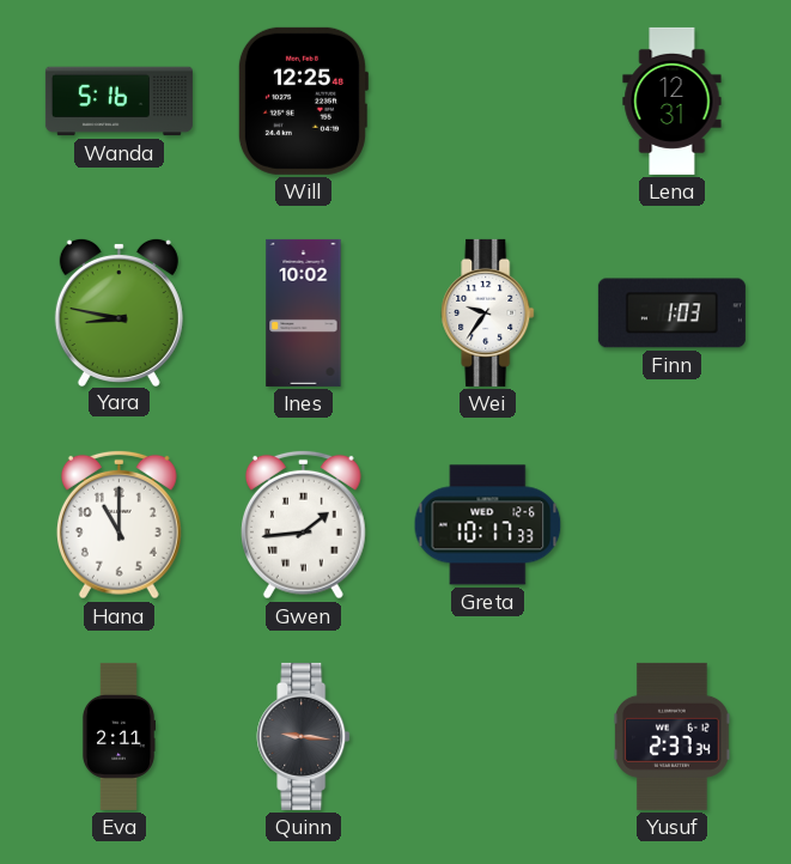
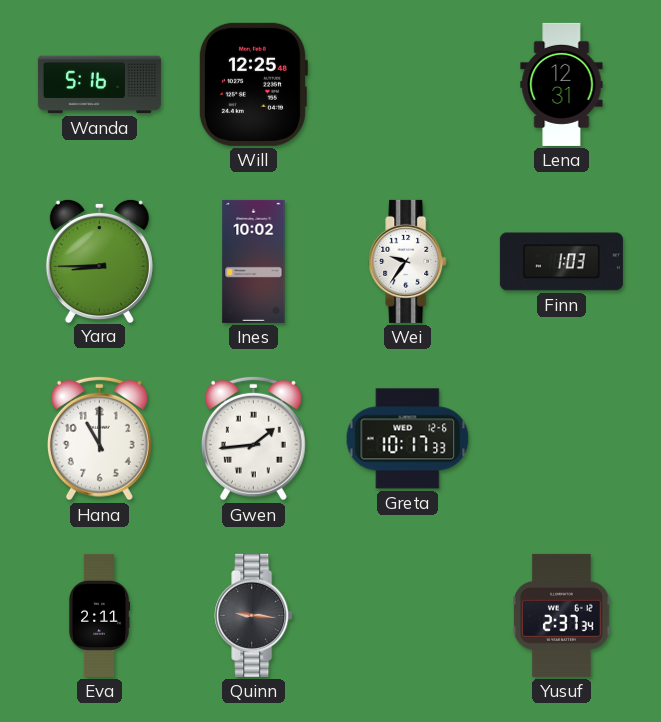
Yara: 8:47 -> 8:45 (99, 260)
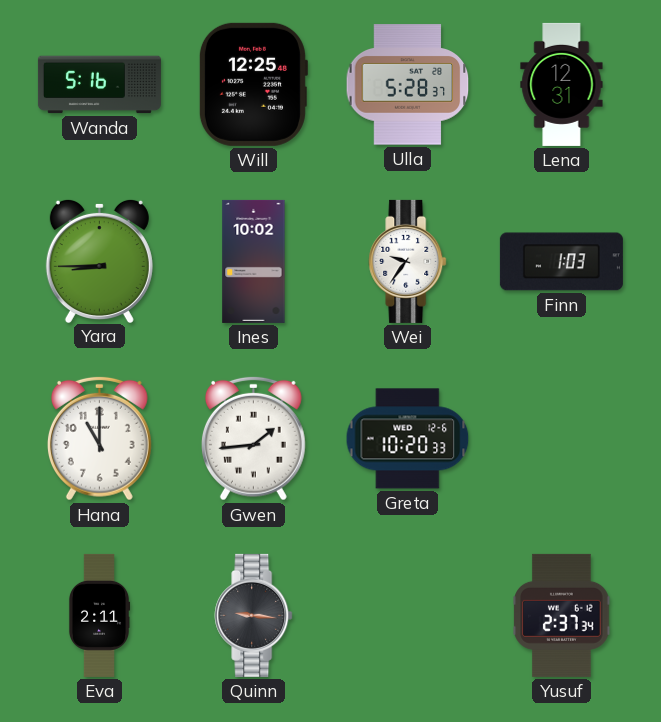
Ulla: none -> 5:28 (408, 85)
Greta: 10:17 -> 10:20 (408, 439)
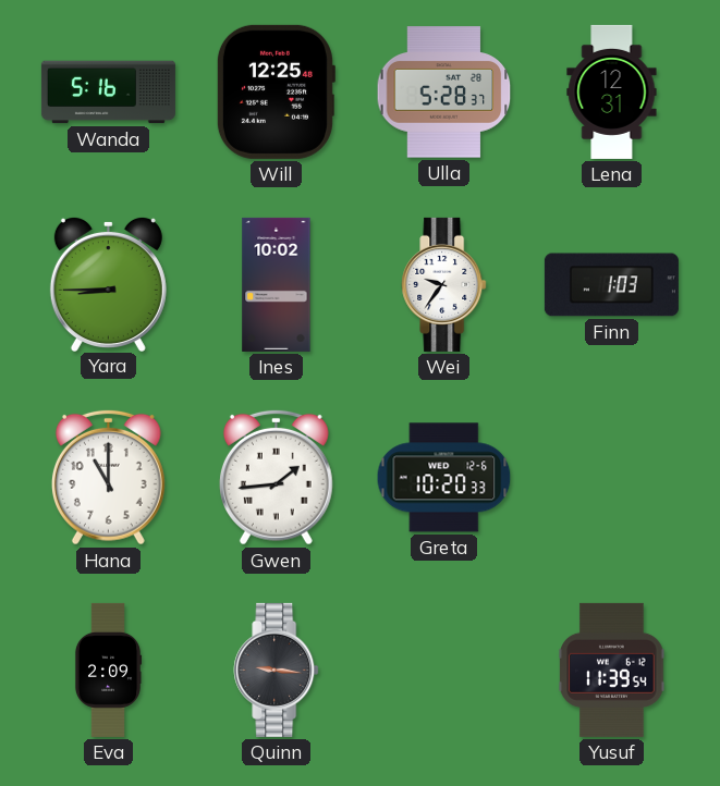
Eva: 2:11 -> 2:09 (108, 670)
Yusuf: 2:37 -> 11:39 (612, 670)
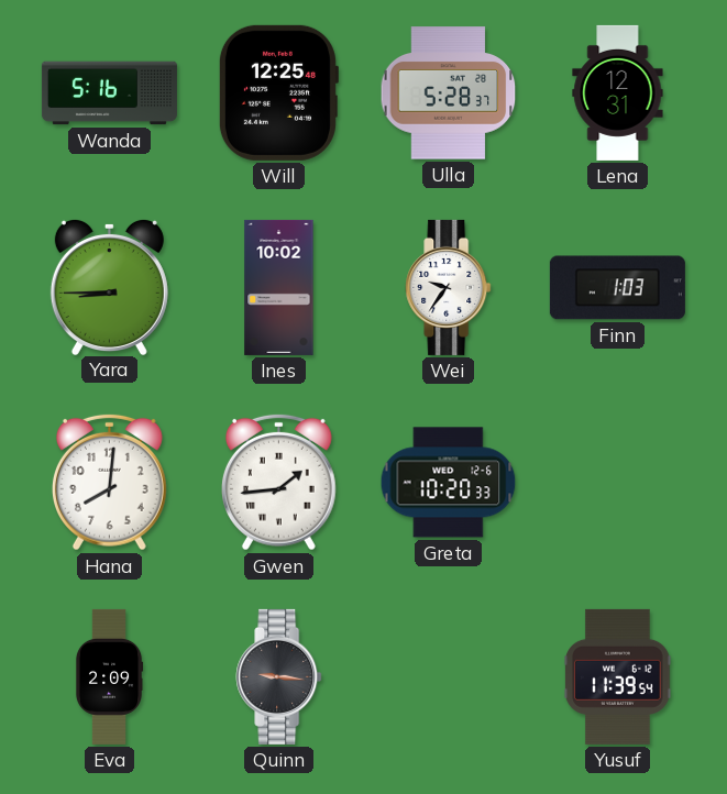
Hana: 11:00 -> 8:01 (109, 482)
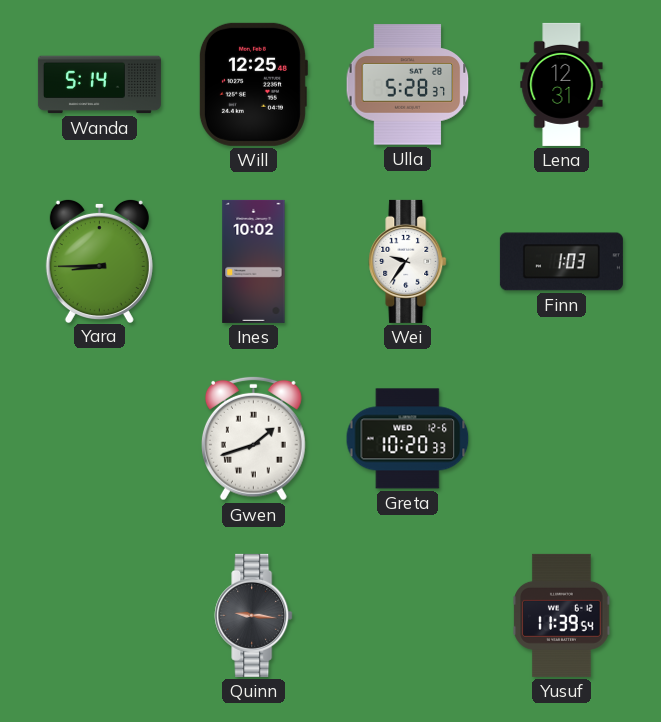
Wanda: 5:16 -> 5:14 (99, 85)
Hana: 8:01 -> none (109, 482)
Gwen: 1:44 -> 1:42 (253, 438)
Eva: 2:09 -> none (109, 676)
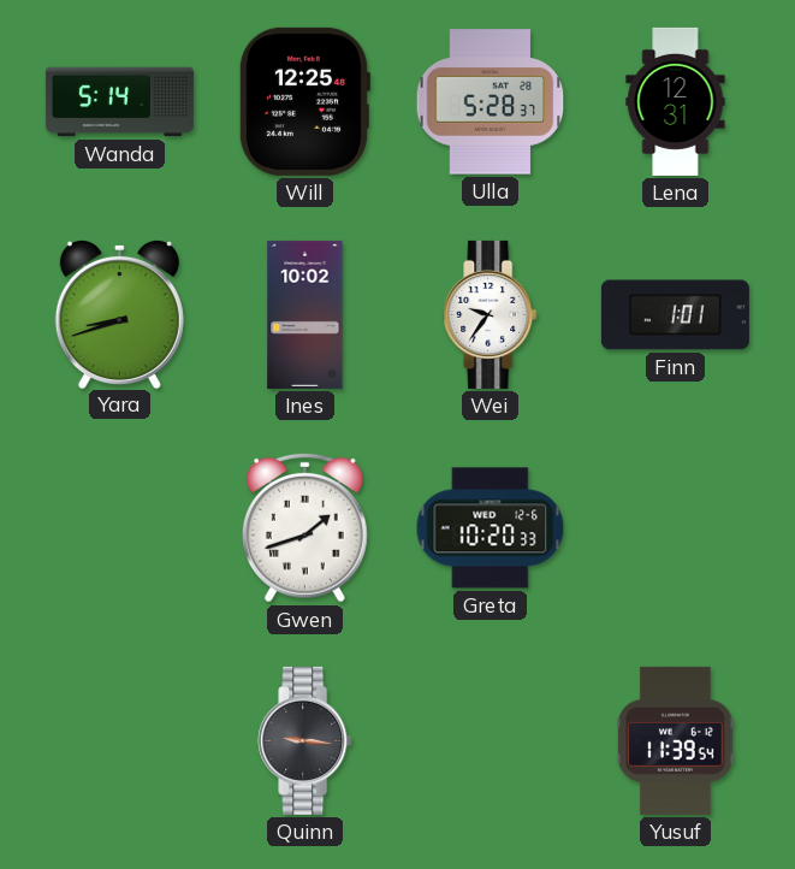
Yara: 8:45 -> 8:42 (119, 313)
Finn: 1:03 -> 1:01 (675, 315)
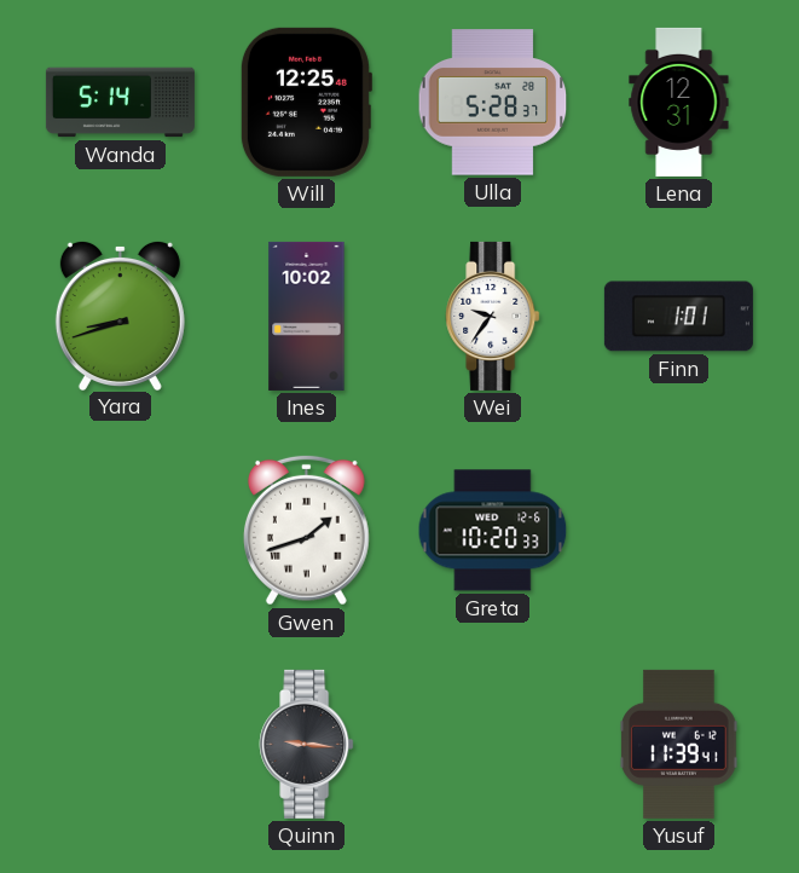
Yusuf: 11:39:54 -> 11:39:41 (679, 744)
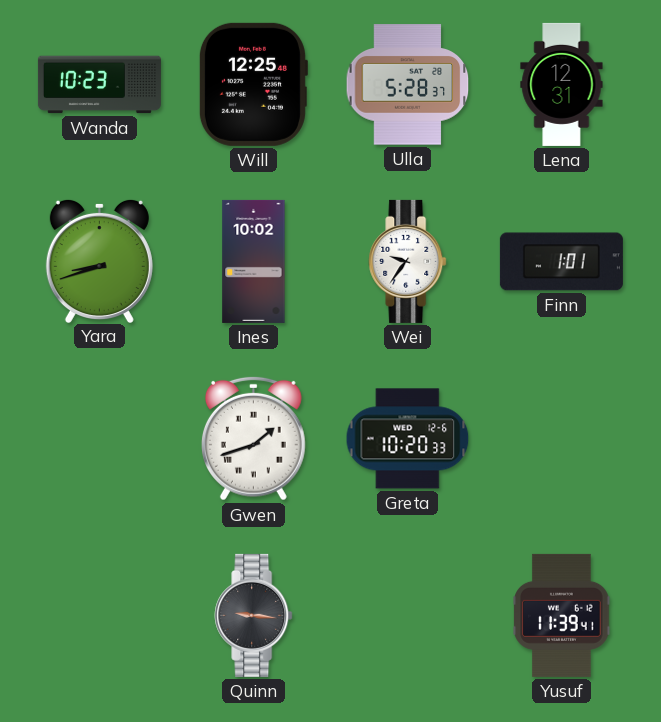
Wanda: 5:14 -> 10:23 (99, 85)
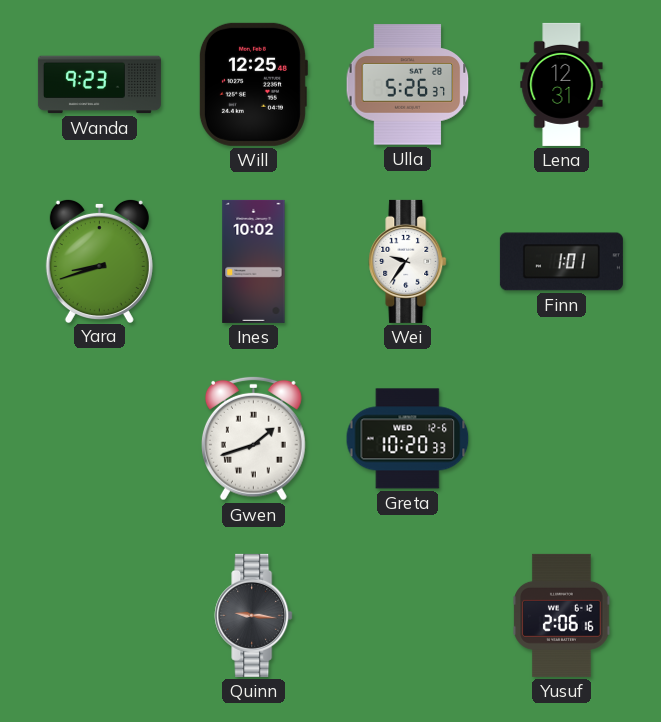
Wanda: 10:23 -> 9:23 (99, 85)
Ulla: 5:28 -> 5:26 (408, 85)
Yusuf: 11:39 -> 2:06 (562, 615)
